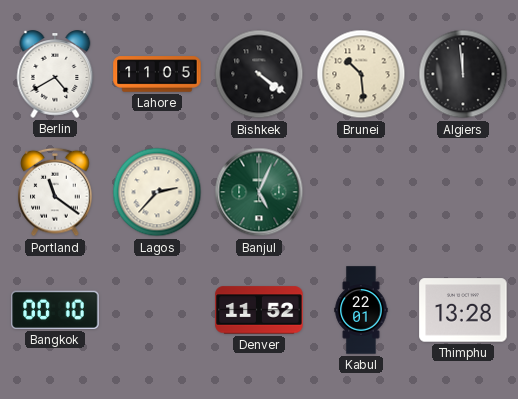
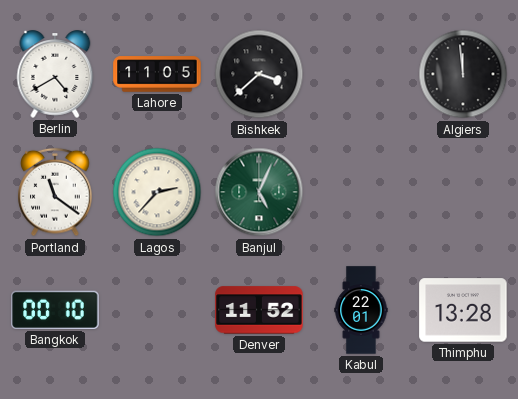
Bishkek: 4:21 -> 3:38 (259, 74)
Brunei: 10:29 -> none (361, 74)
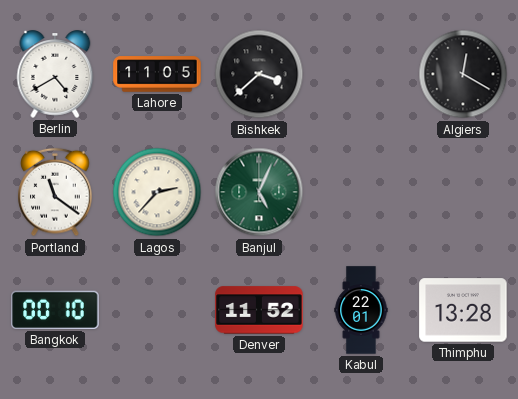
Algiers: 11:59 -> 12:20 (463, 74)
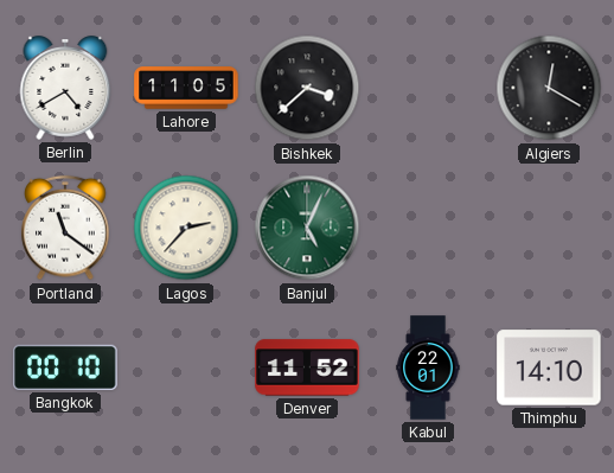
Thimphu: 13:28 -> 14:10 (549, 367)
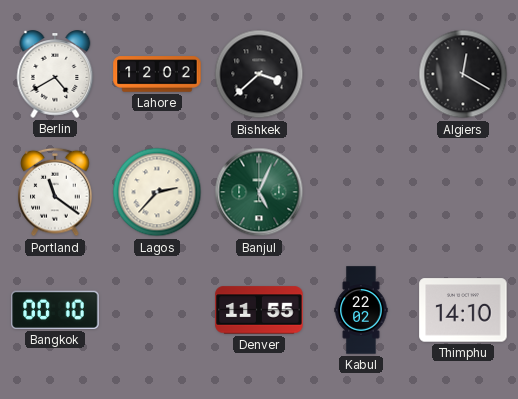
Lahore: 11:05 -> 12:02 (157, 74)
Denver: 11:52 -> 11:55 (259, 310)
Kabul: 22:01 -> 22:02 (361, 310)
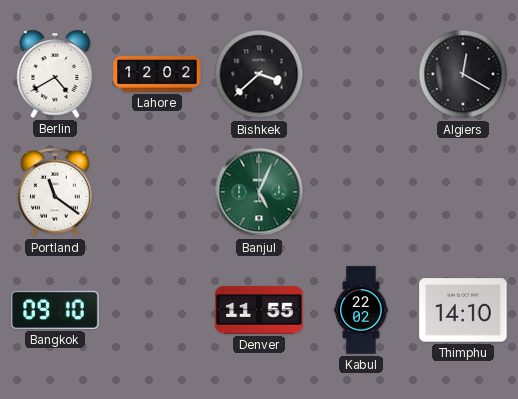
Lagos: 2:37 -> none (157, 192)
Bangkok: 00:10 -> 09:10 (55, 310)
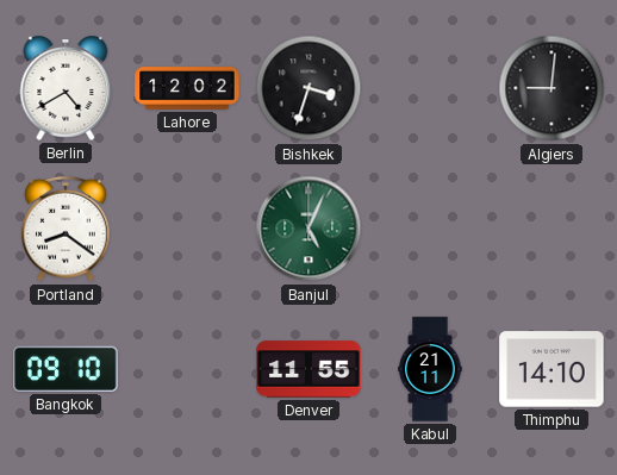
Bishkek: 3:38 -> 3:33 (308, 88)
Algiers: 12:20 -> 9:01 (551, 88)
Portland: 11:21 -> 8:21 (66, 229)
Kabul: 22:02 -> 21:11 (430, 369)
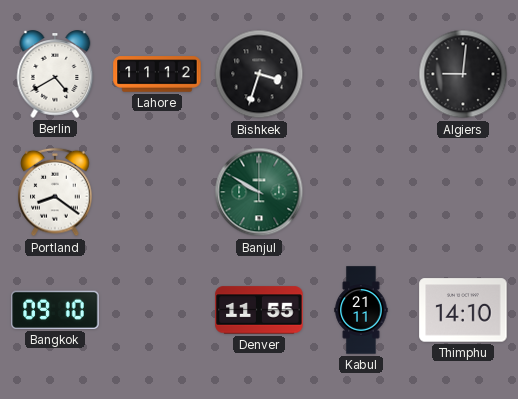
Lahore: 12:02 -> 11:12 (157, 74)
Banjul: 5:04 -> 9:50 (259, 192)
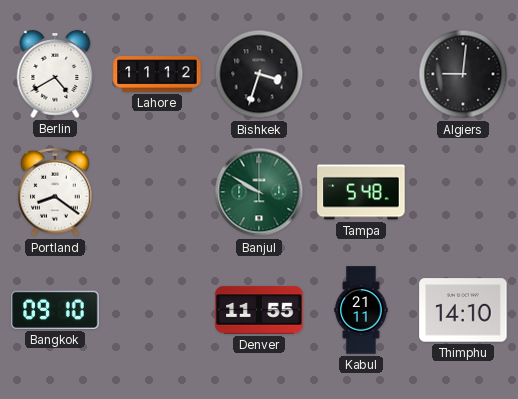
Tampa: none -> 5:48 (361, 192)
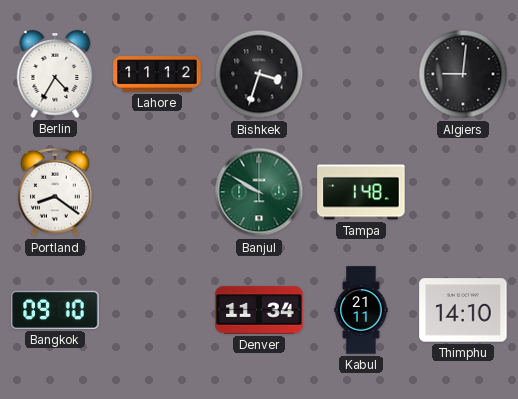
Berlin: 4:40 -> 4:35 (55, 74)
Tampa: 5:48 -> 1:48 (361, 192)
Denver: 11:55 -> 11:34 (259, 310)
